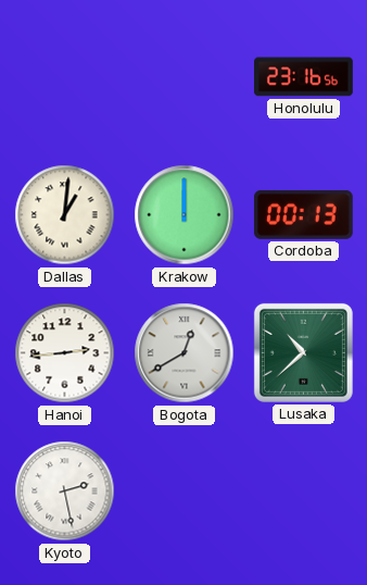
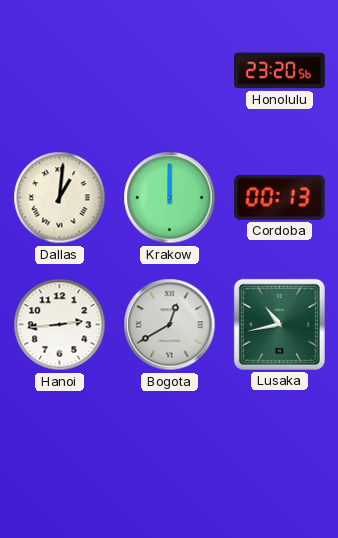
Honolulu: 23:16 -> 23:20 (280, 71)
Lusaka: 10:38 -> 10:43 (279, 324)
Kyoto: 2:28 -> none (65, 491)
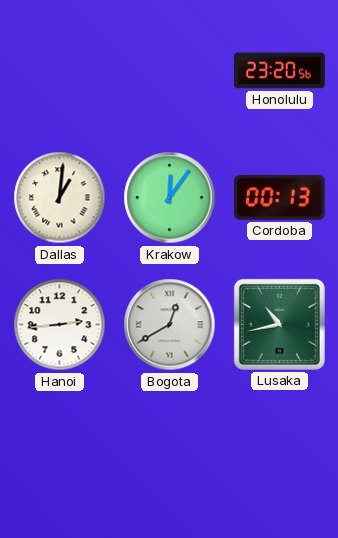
Krakow: 12:00 -> 12:06 (170, 198)
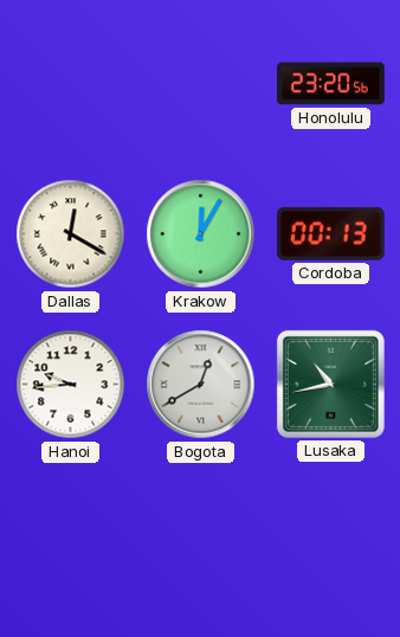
Dallas: 1:01 -> 12:20 (71, 234)
Krakow: 12:06 -> 12:05 (201, 234)
Hanoi: 2:44 -> 9:44 (71, 385)
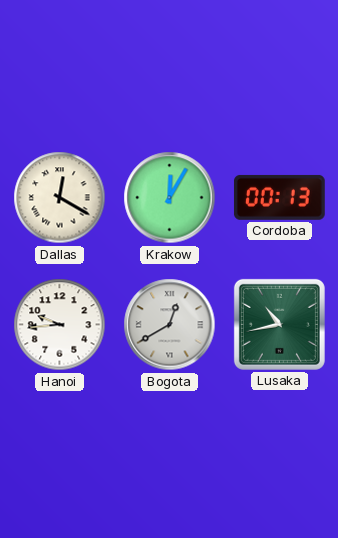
Honolulu: 23:20 -> none (331, 84)
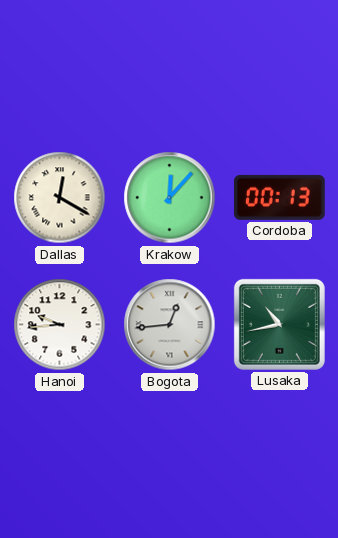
Krakow: 12:05 -> 12:07 (170, 198)
Bogota: 12:40 -> 12:44 (170, 325)
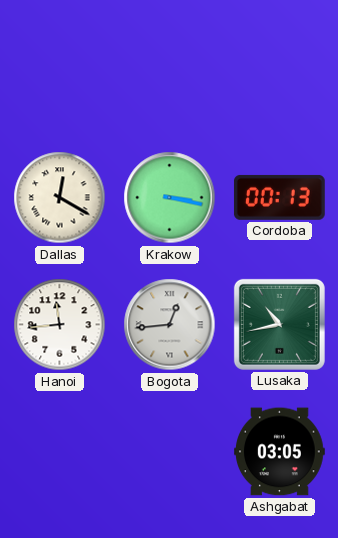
Krakow: 12:07 -> 3:17 (170, 198)
Hanoi: 9:44 -> 11:44 (60, 325)
Ashgabat: none -> 03:05 (280, 452)
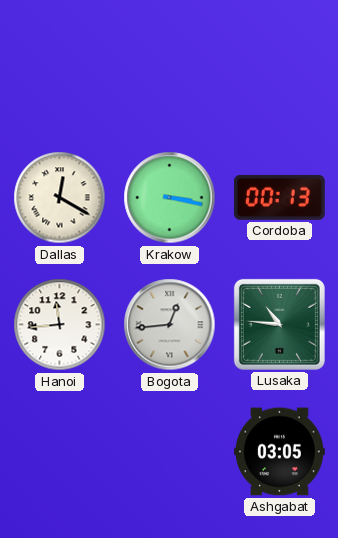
Lusaka: 10:43 -> 10:46 (279, 324)
